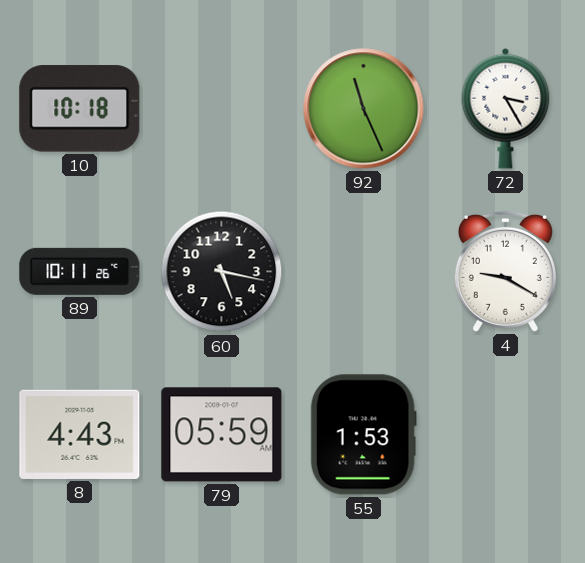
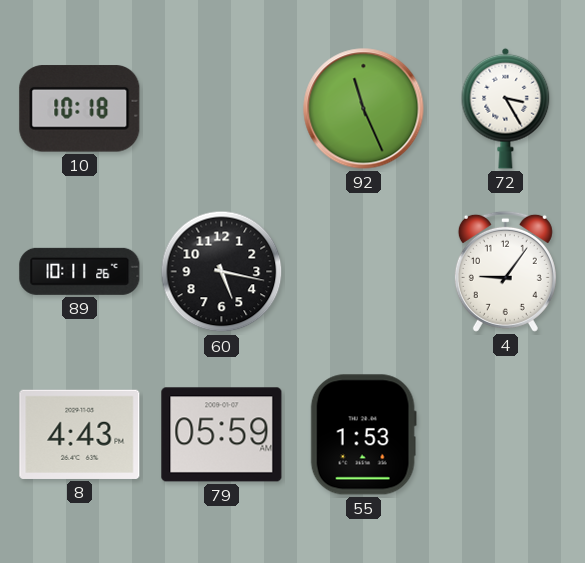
4: 9:20 -> 9:06 (505, 271)
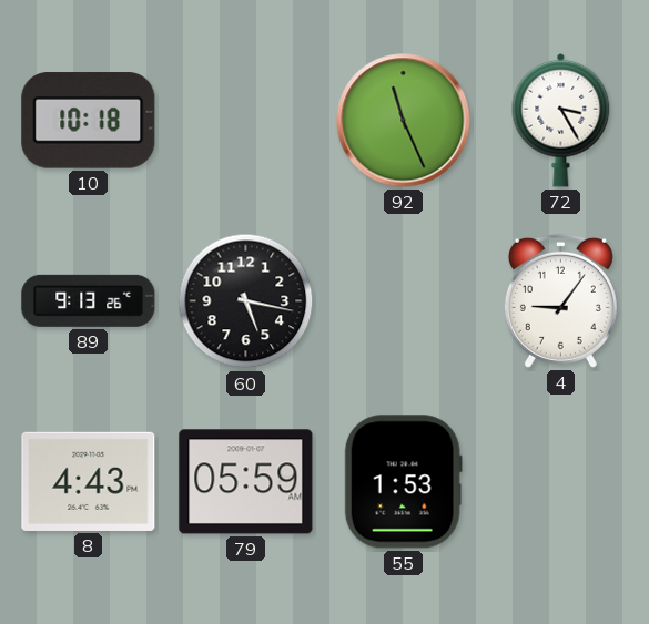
89: 10:11 -> 9:13 (89, 300)
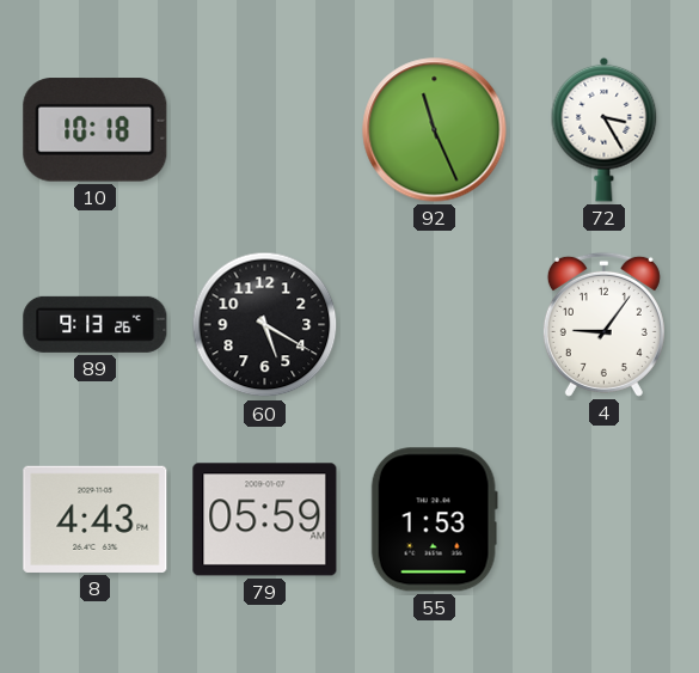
60: 5:17 -> 5:20 (265, 325)
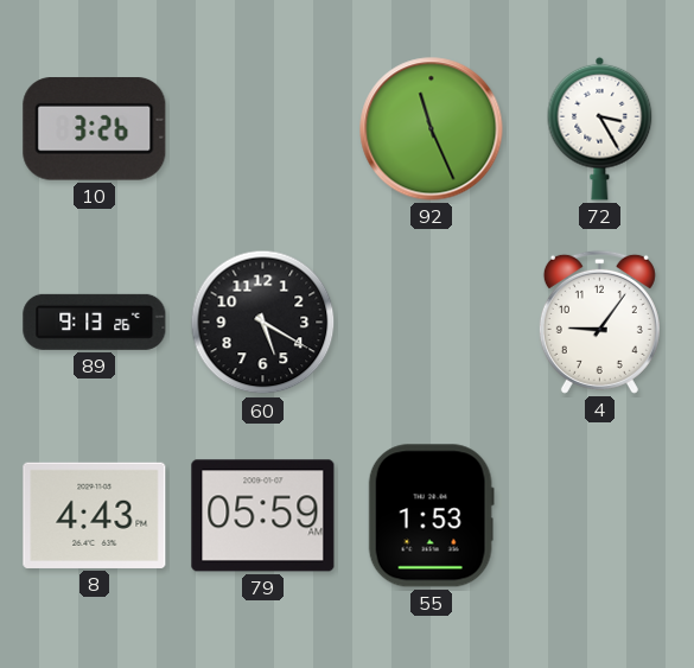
10: 10:18 -> 3:26 (95, 129)
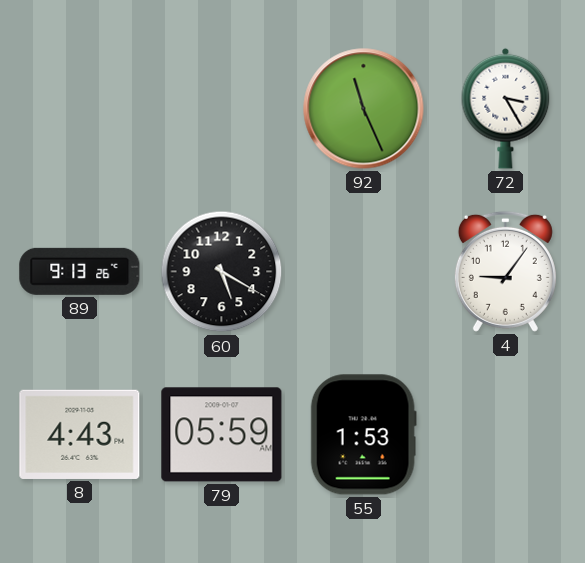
10: 3:26 -> none (95, 129)
